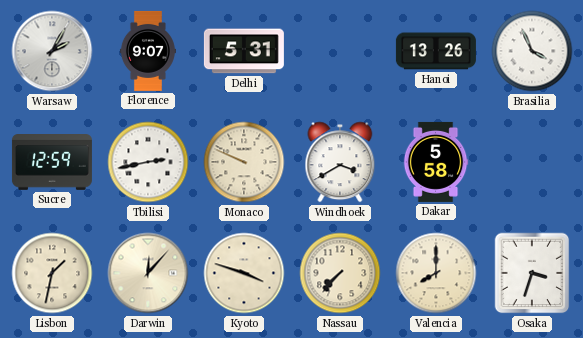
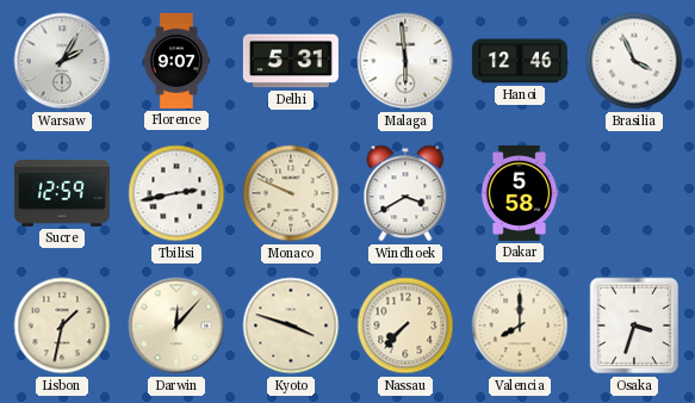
Malaga: none -> 5:59 (405, 61)
Hanoi: 13:26 -> 12:46 (520, 61)
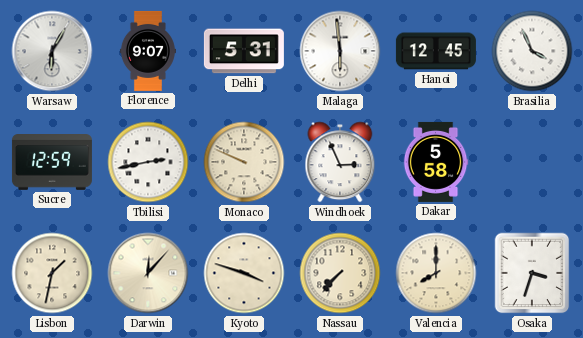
Warsaw: 2:05 -> 6:05 (52, 51)
Hanoi: 12:46 -> 12:45 (436, 51)
Windhoek: 3:40 -> 2:56 (340, 162)
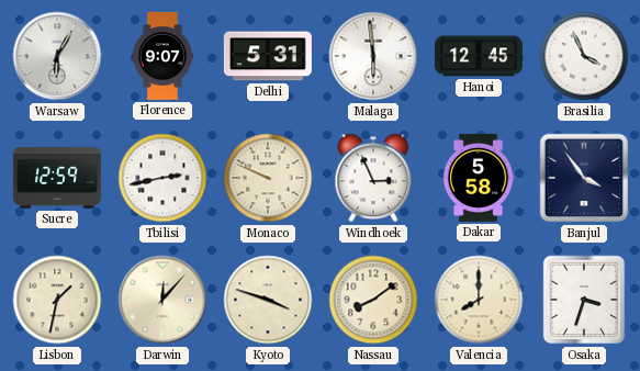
Banjul: none -> 3:54 (584, 178)
Nassau: 7:37 -> 8:09 (373, 300)
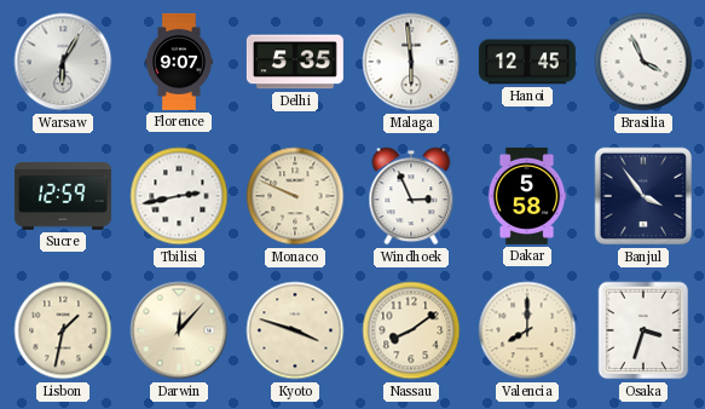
Delhi: 5:31 -> 5:35 (295, 62)
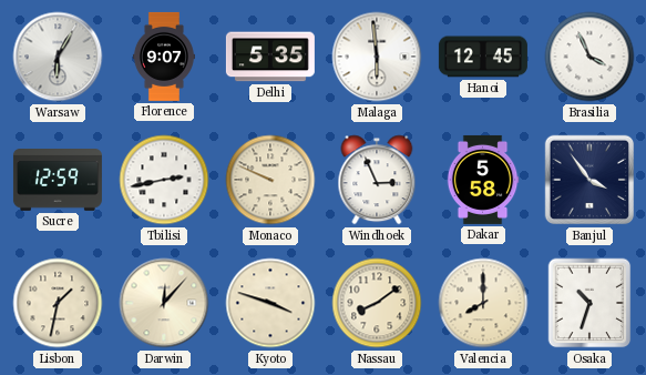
Osaka: 3:33 -> 10:33 (589, 303)
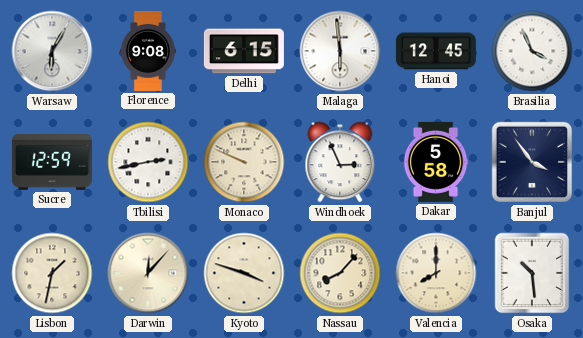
Florence: 9:07 -> 9:08 (148, 51)
Delhi: 5:35 -> 6:15 (244, 51)
Nassau: 8:09 -> 8:07 (340, 273)
Osaka: 10:33 -> 10:29 (532, 273)
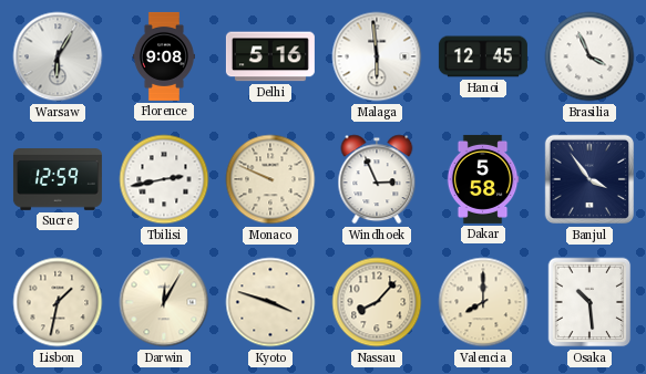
Delhi: 6:15 -> 5:16 (270, 56)
Darwin: 12:07 -> 12:05 (164, 302)
